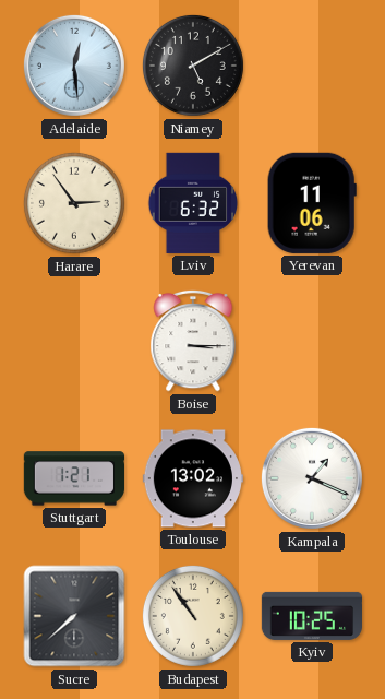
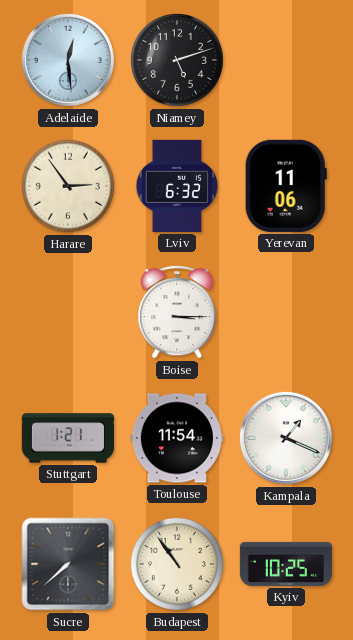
Niamey: 5:10 -> 5:12 (177, 60)
Toulouse: 13:02 -> 11:54 (177, 438)
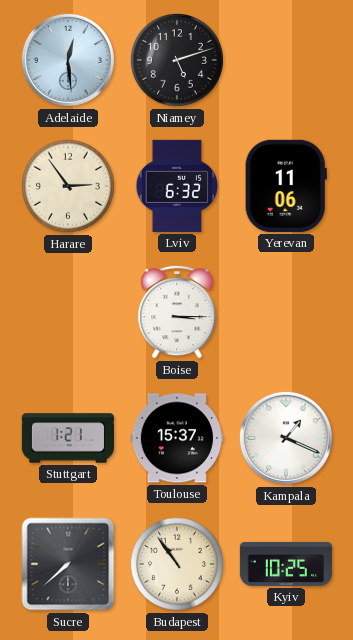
Toulouse: 11:54 -> 15:37 (177, 438)
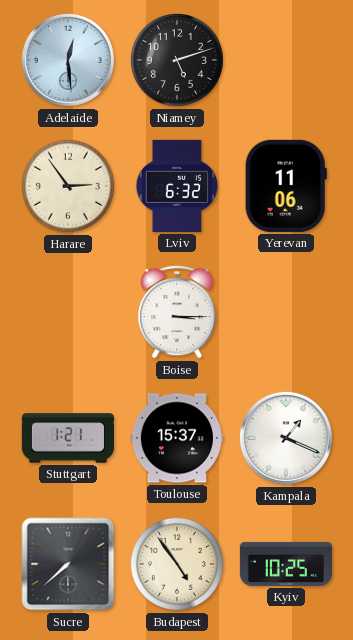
Budapest: 10:54 -> 4:54 (177, 564)
